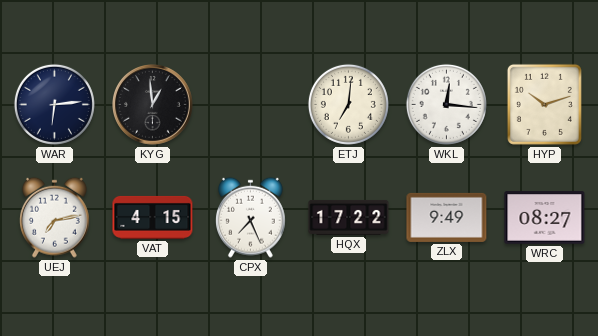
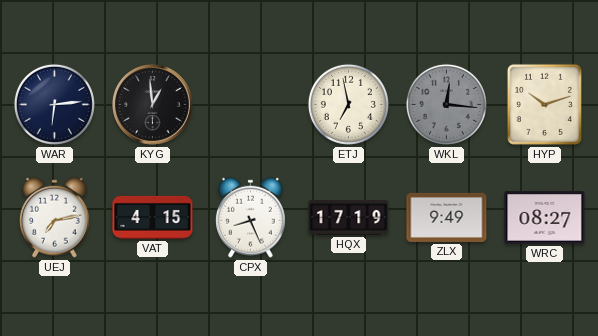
ETJ: 7:01 -> 6:58 (348, 104)
WKL dial: white -> grey (446, 104)
CPX: 7:26 -> 8:26 (250, 217)
HQX: 17:22 -> 17:19 (349, 217)
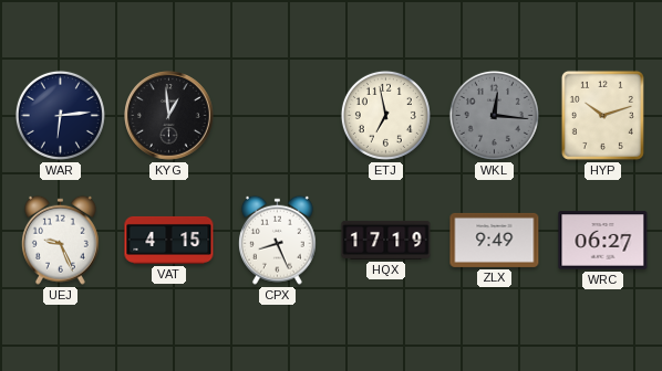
UEJ: 7:13 -> 9:26 (60, 240)
WRC: 08:27 -> 06:27 (603, 241)
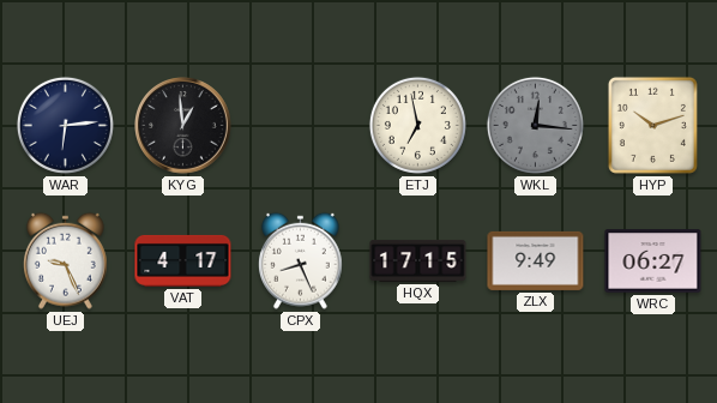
VAT: 4:15 -> 4:17 (183, 260)
HQX: 17:19 -> 17:15 (418, 260)
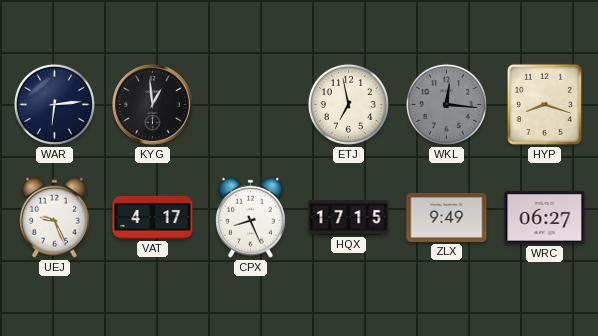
HYP: 10:12 -> 8:18 (544, 104)
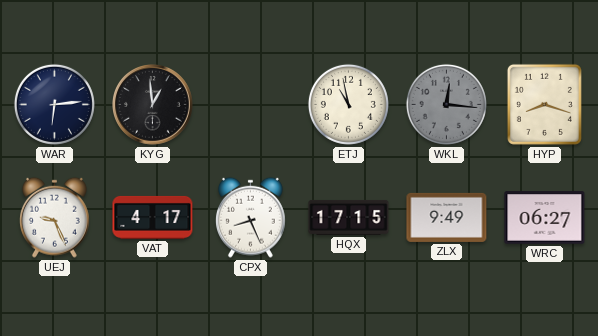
ETJ: 6:58 -> 10:58 (348, 104)
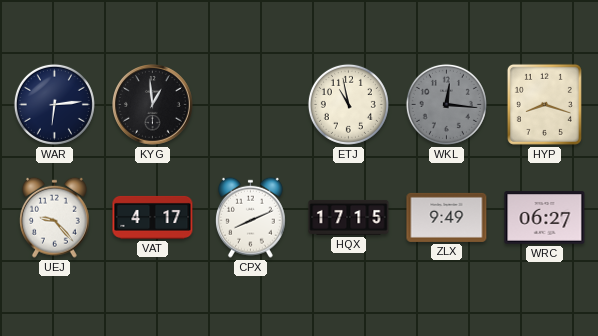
UEJ: 9:26 -> 9:23 (54, 217)
CPX: 8:26 -> 8:11 (250, 217)
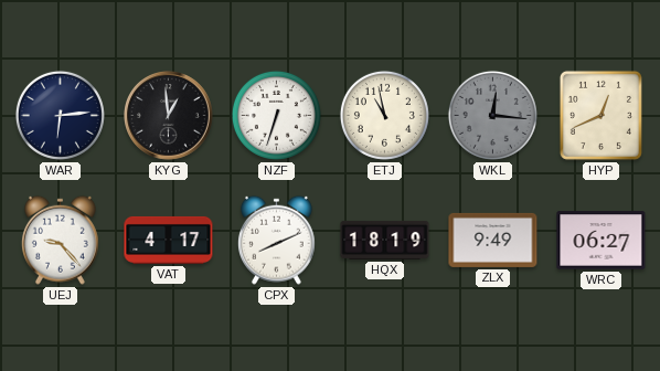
NZF: none -> 6:33 (276, 115)
HYP: 8:18 -> 12:41 (600, 115)
HQX: 17:15 -> 18:19 (385, 240)
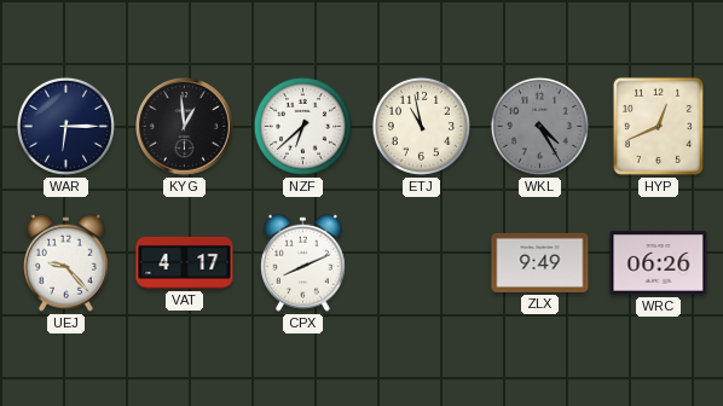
WAR: 6:14 -> 6:15 (65, 126)
NZF: 6:33 -> 6:38 (302, 126)
WKL: 12:16 -> 4:25 (539, 126)
HQX: 18:19 -> none (385, 240)
WRC: 06:27 -> 06:26 (659, 263)
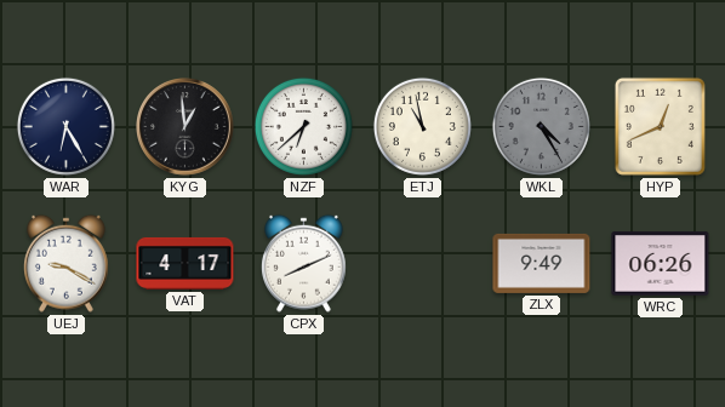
WAR: 6:15 -> 6:25 (65, 126)
UEJ: 9:23 -> 9:20 (65, 263)
